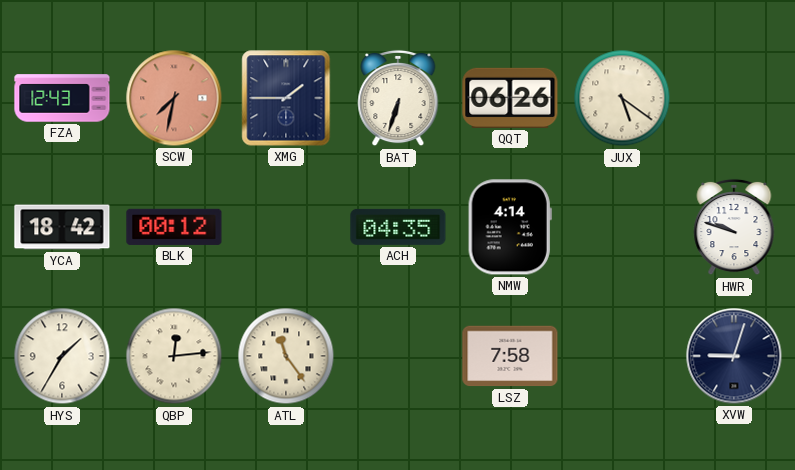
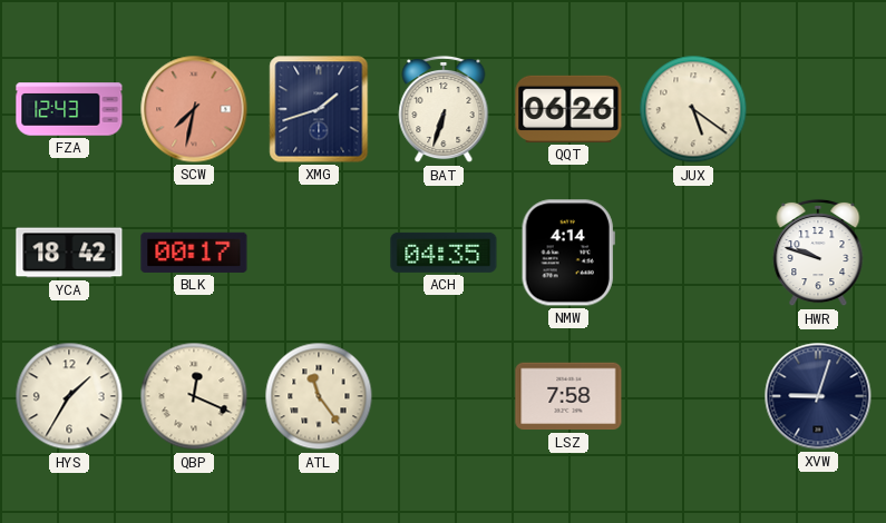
XMG: 1:45 -> 1:42 (319, 109)
BLK: 00:12 -> 00:17 (194, 253)
QBP: 12:14 -> 12:19 (194, 396)
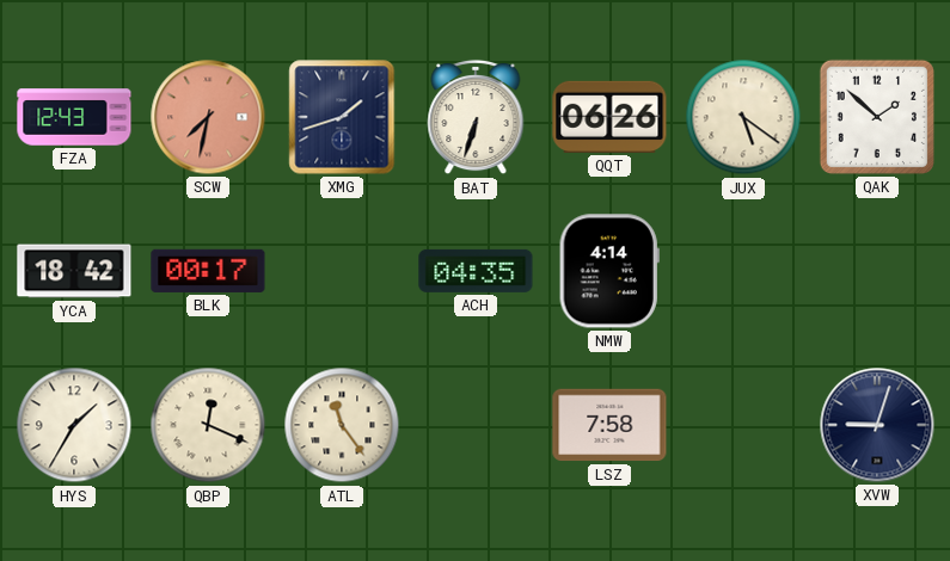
QAK: none -> 1:52 (877, 117)
HWR: 9:48 -> none (818, 253)
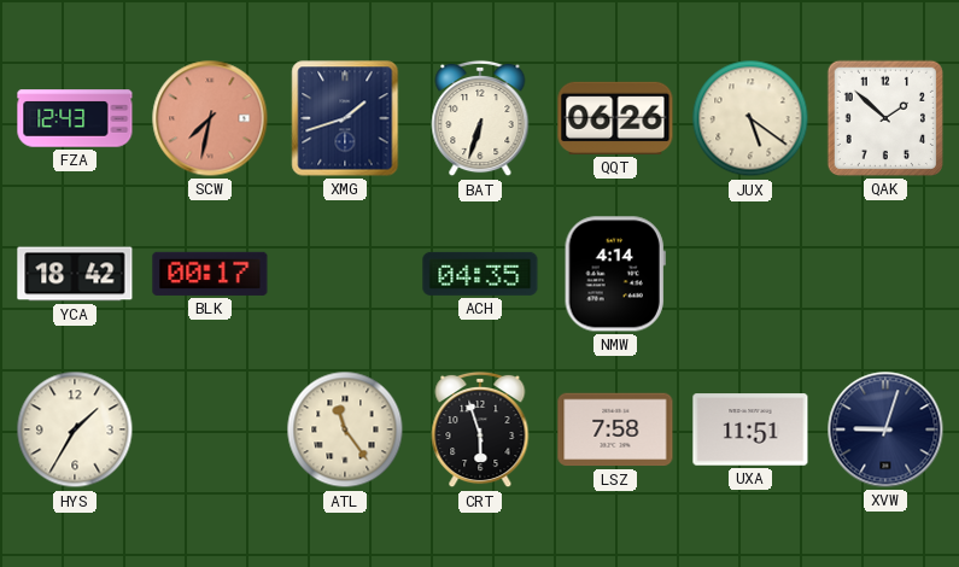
QBP: 12:19 -> none (208, 425)
CRT: none -> 5:57 (480, 429)
UXA: none -> 11:51 (750, 429)
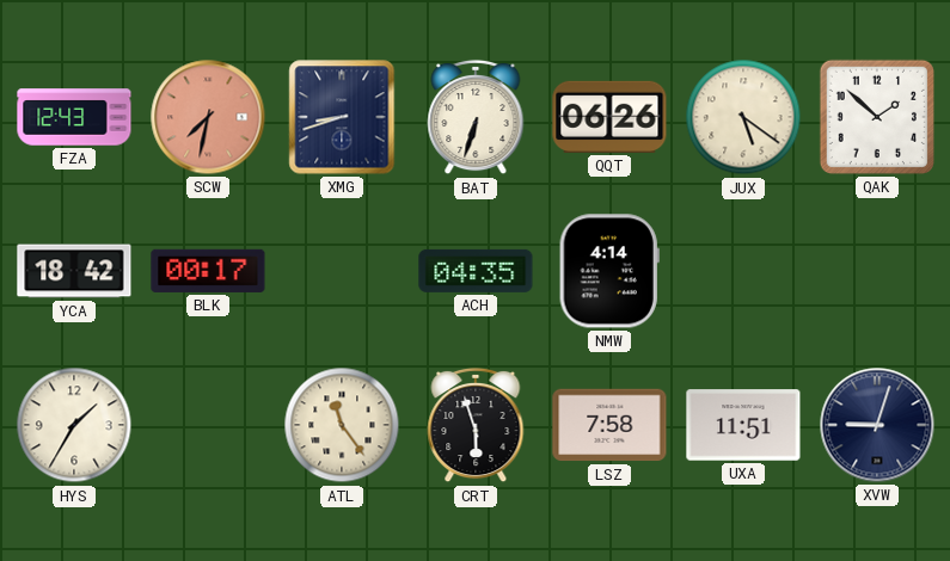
XMG: 1:42 -> 8:42 (342, 117)
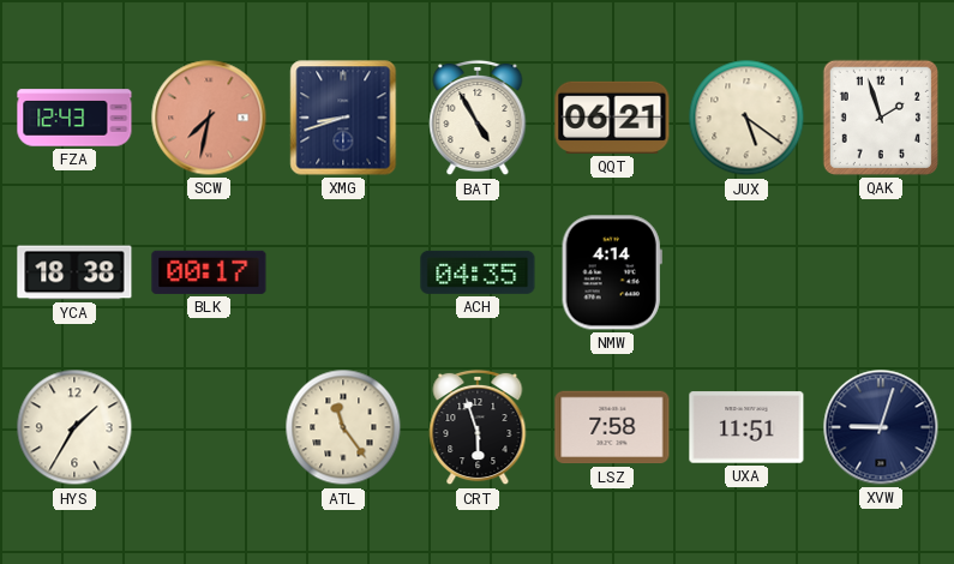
BAT: 6:33 -> 4:55 (478, 118)
QQT: 06:26 -> 06:21 (612, 118)
QAK: 1:52 -> 1:57 (881, 118)
YCA: 18:42 -> 18:38 (74, 272)
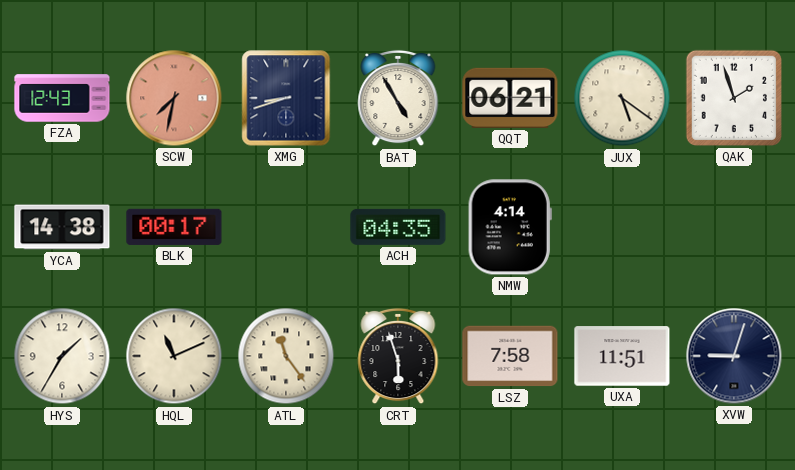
YCA: 18:38 -> 14:38 (62, 227)
HQL: none -> 11:11 (174, 356)
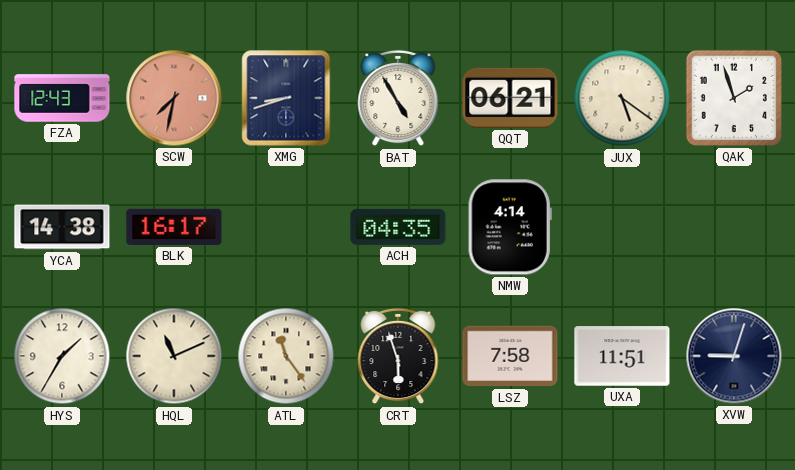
BLK: 00:17 -> 16:17 (174, 227)
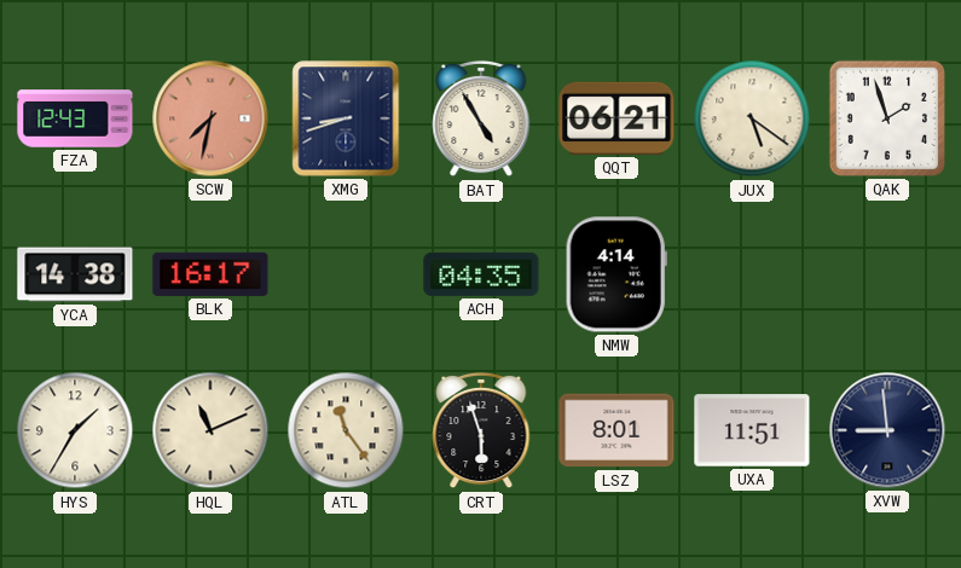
LSZ: 7:58 -> 8:01 (616, 430)
XVW: 9:03 -> 8:59 (887, 430)
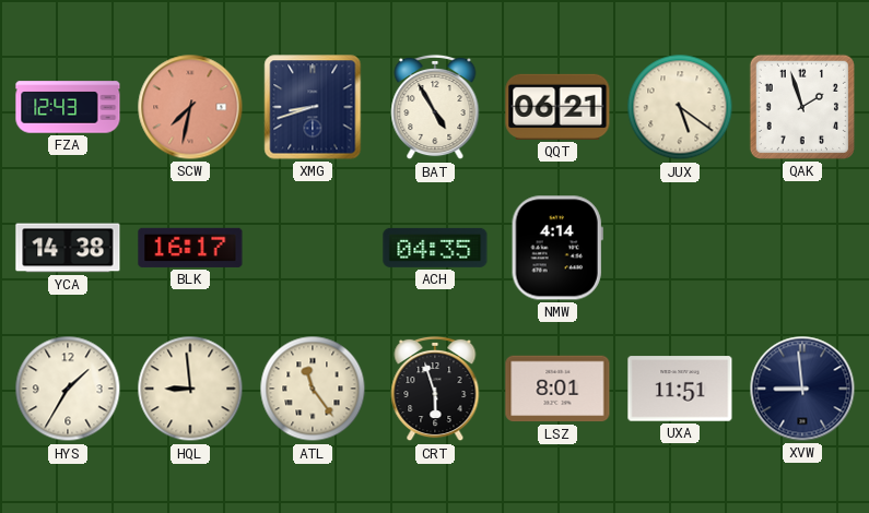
HQL: 11:11 -> 8:59 (190, 389)
